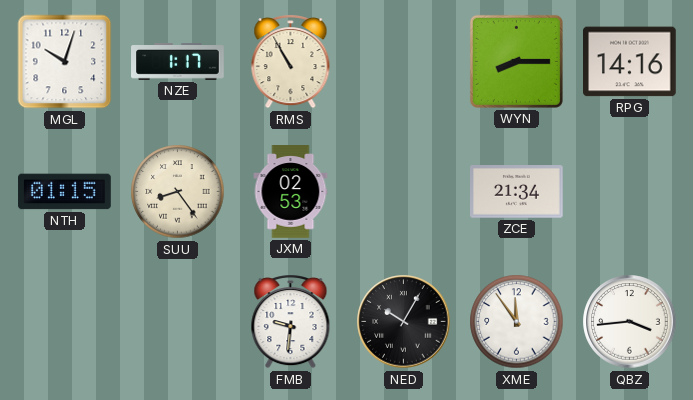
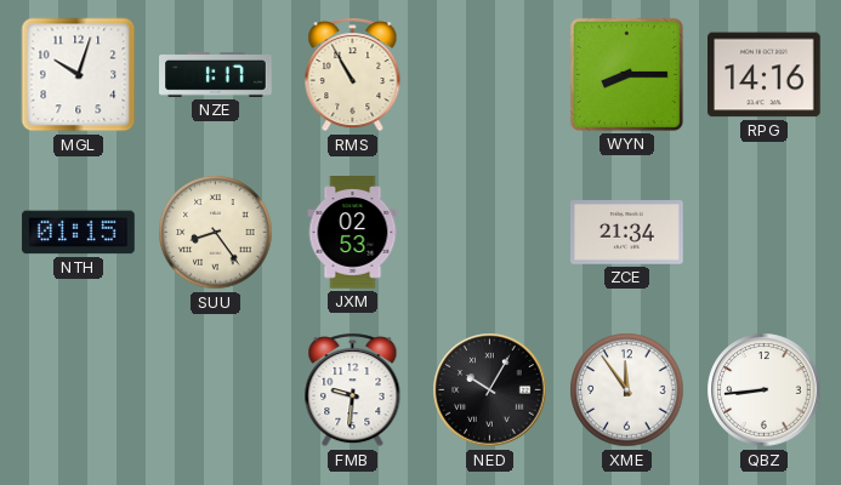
QBZ: 3:44 -> 8:44 (765, 390)
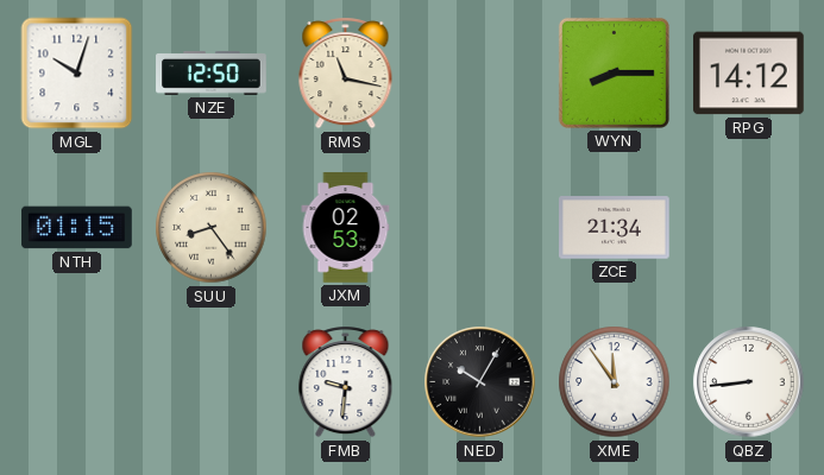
NZE: 1:17 -> 12:50 (212, 74)
RMS: 10:55 -> 11:17 (346, 74)
RPG: 14:16 -> 14:12 (749, 74)
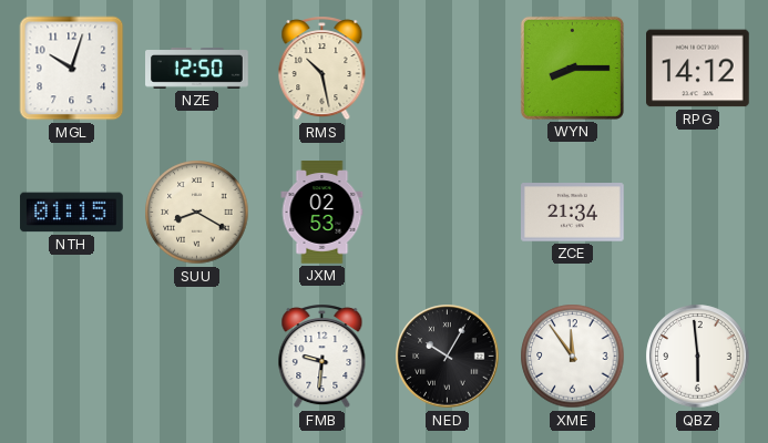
RMS: 11:17 -> 10:28 (322, 69)
SUU: 8:24 -> 8:20 (197, 213)
QBZ: 8:44 -> 5:59 (698, 357)
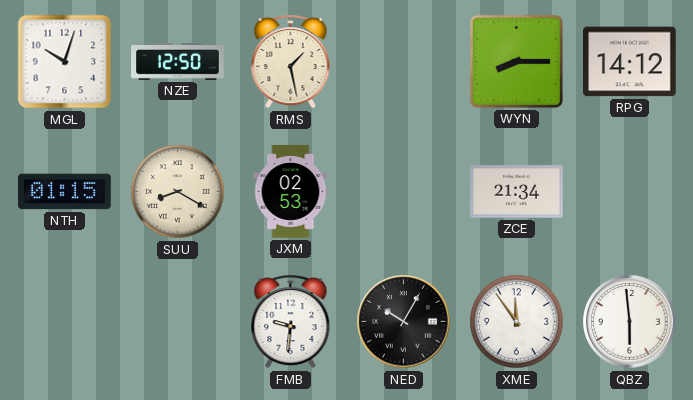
RMS: 10:28 -> 1:28 (291, 62)
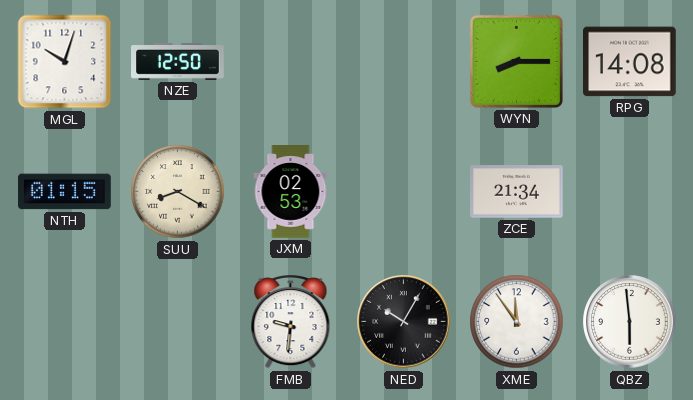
RMS: 1:28 -> none (291, 62)
RPG: 14:12 -> 14:08 (630, 62)
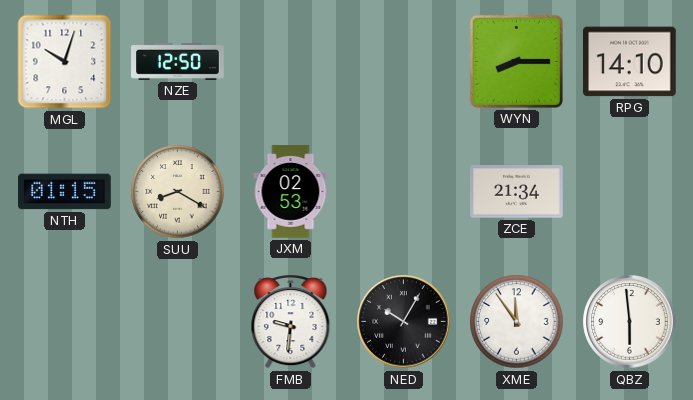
RPG: 14:08 -> 14:10 (630, 62)
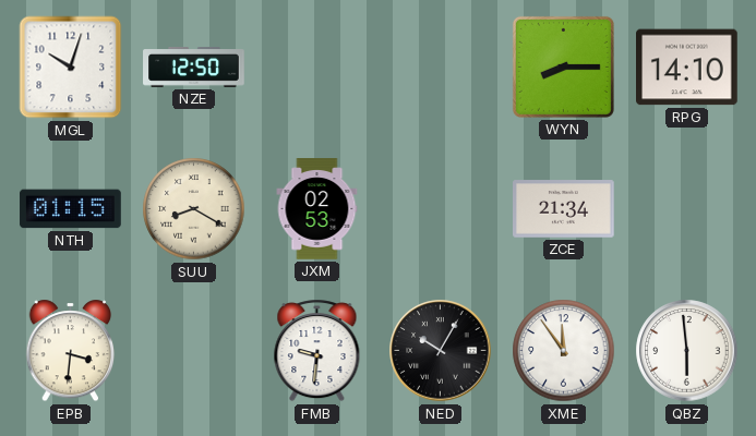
EPB: none -> 3:31 (71, 351)
